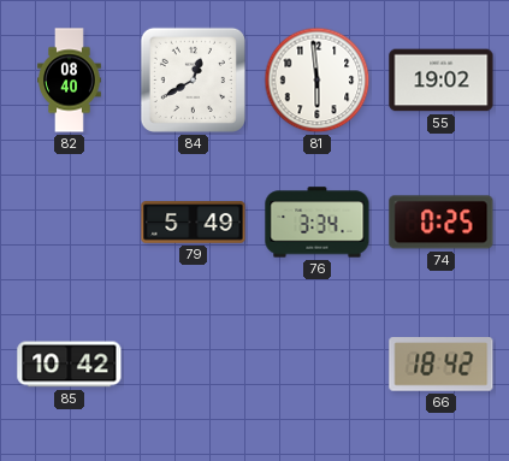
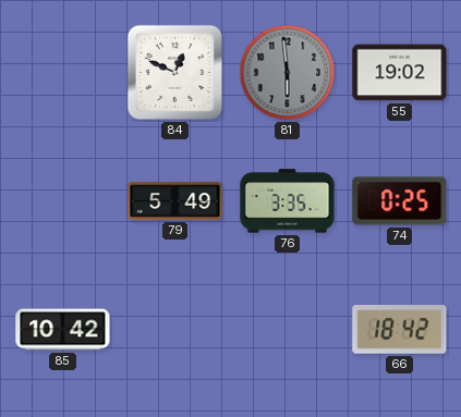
82: 08:40 -> none (70, 81)
84: 12:40 -> 12:49 (174, 72)
81 dial: white -> grey (288, 73)
76: 3:34 -> 3:35 (288, 201)
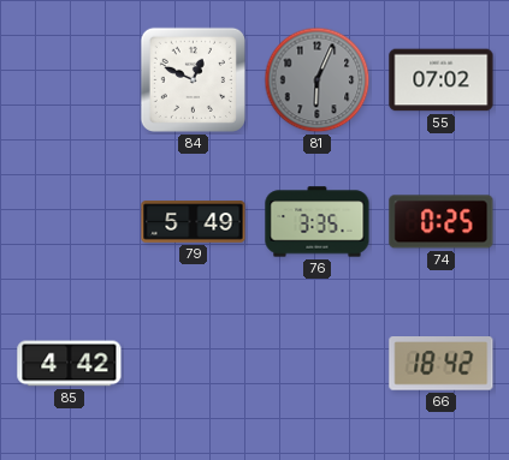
81: 5:59 -> 6:04 (318, 80)
55: 19:02 -> 07:02 (442, 80)
85: 10:42 -> 4:42 (70, 364)
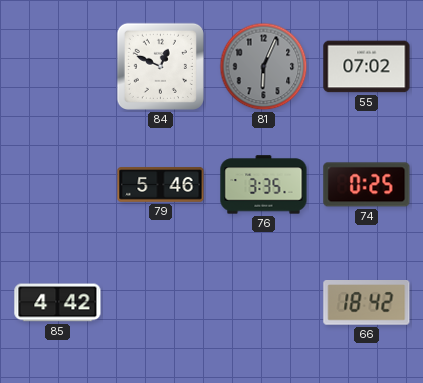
79: 5:49 -> 5:46 (161, 185)
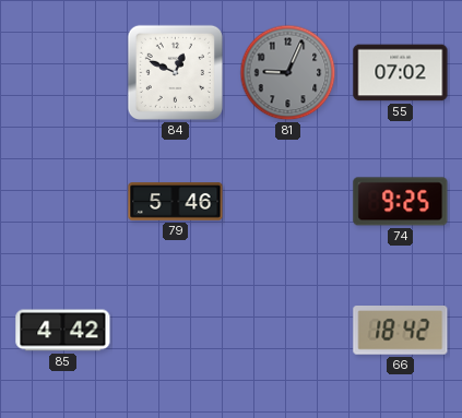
81: 6:04 -> 9:04 (288, 73)
76: 3:35 -> none (264, 185)
74: 0:25 -> 9:25 (401, 202)
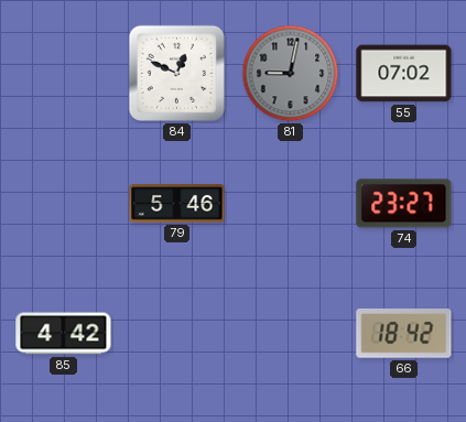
81: 9:04 -> 9:02 (291, 74)
74: 9:25 -> 23:27 (404, 204)
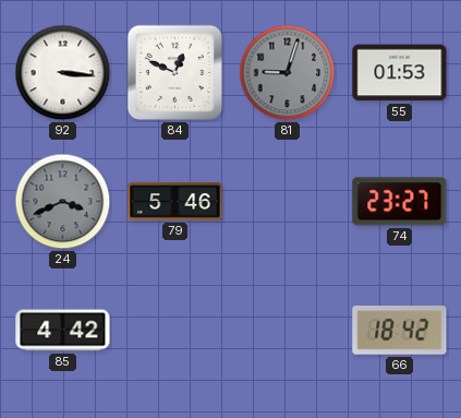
92: none -> 3:16 (63, 73)
81: 9:02 -> 9:03 (288, 73)
55: 07:02 -> 01:53 (400, 73)
24: none -> 3:41 (63, 202)
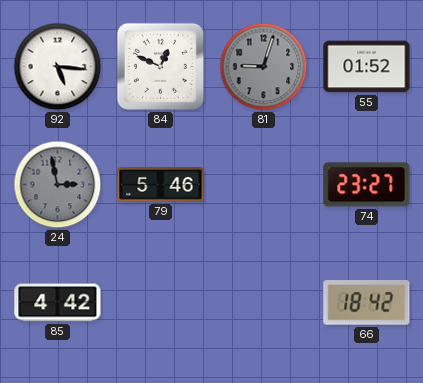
92: 3:16 -> 5:16 (58, 67)
55: 01:53 -> 01:52 (367, 67)
24: 3:41 -> 2:58 (58, 185)
